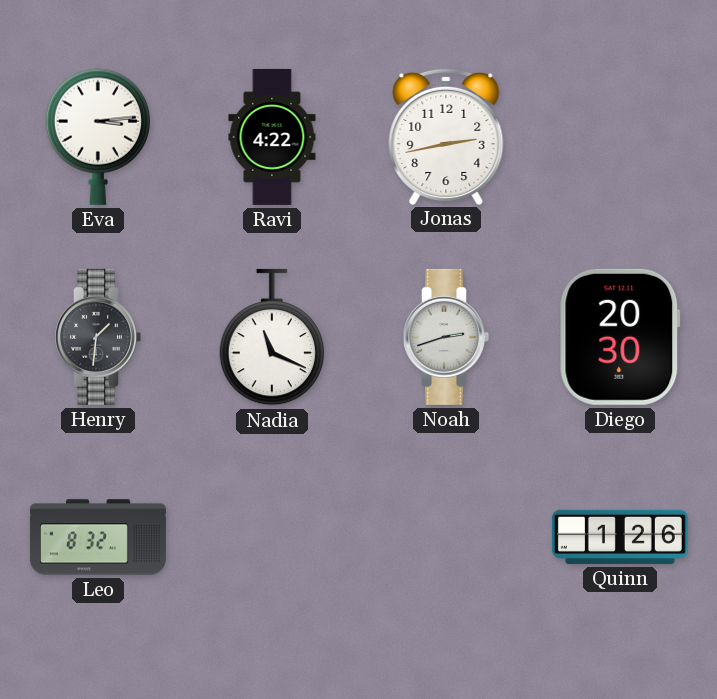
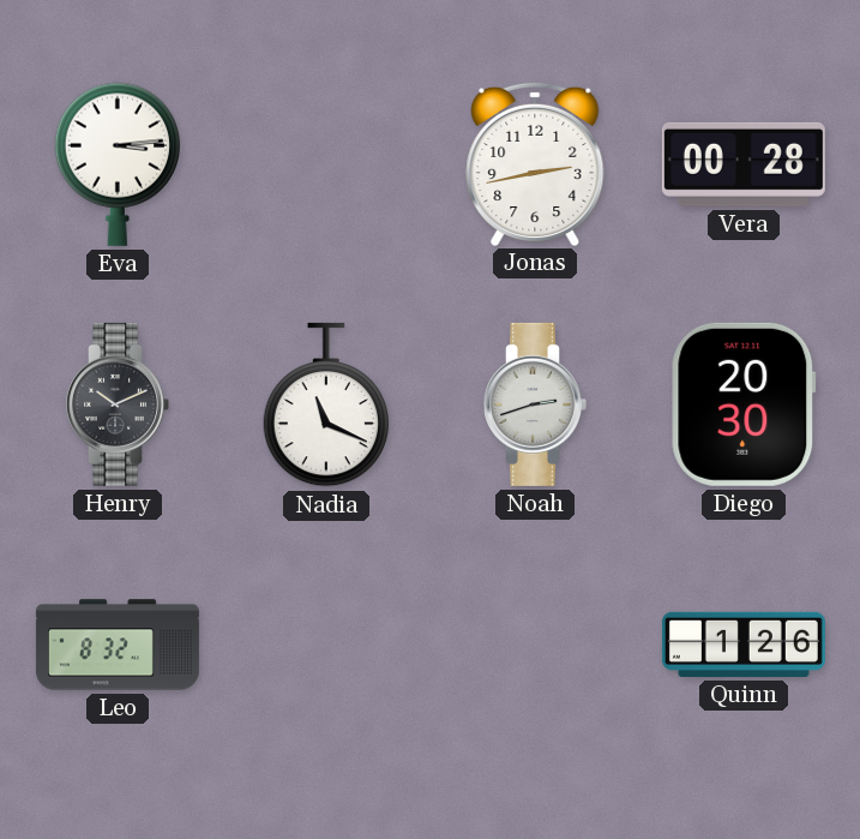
Ravi: 4:22 -> none (272, 137)
Vera: none -> 00:28 (744, 164)
Henry: 1:31 -> 10:11 (118, 404)
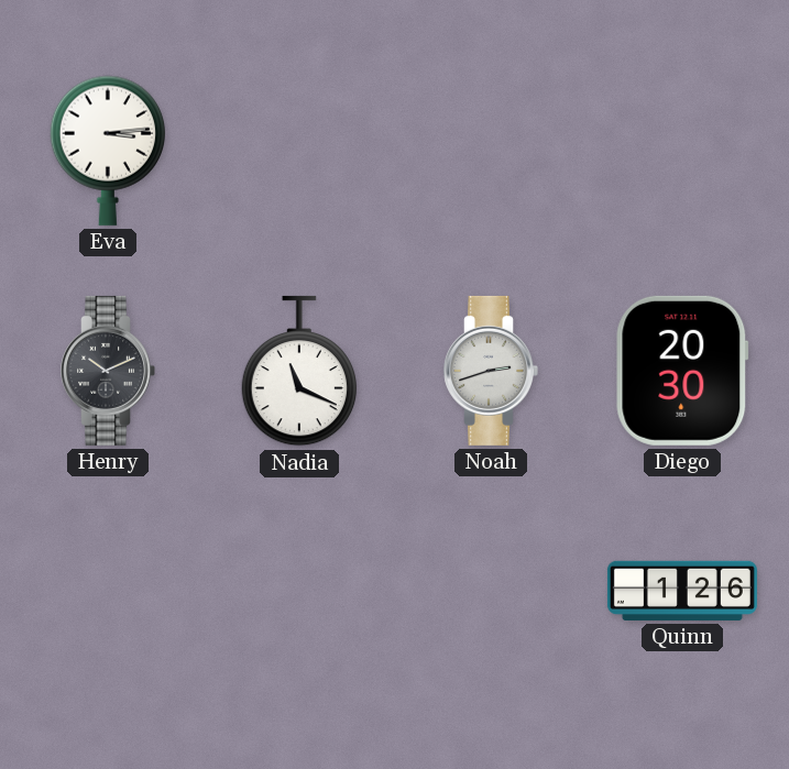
Jonas: 2:43 -> none (535, 163)
Vera: 00:28 -> none (744, 164)
Leo: 8:32 -> none (118, 645)
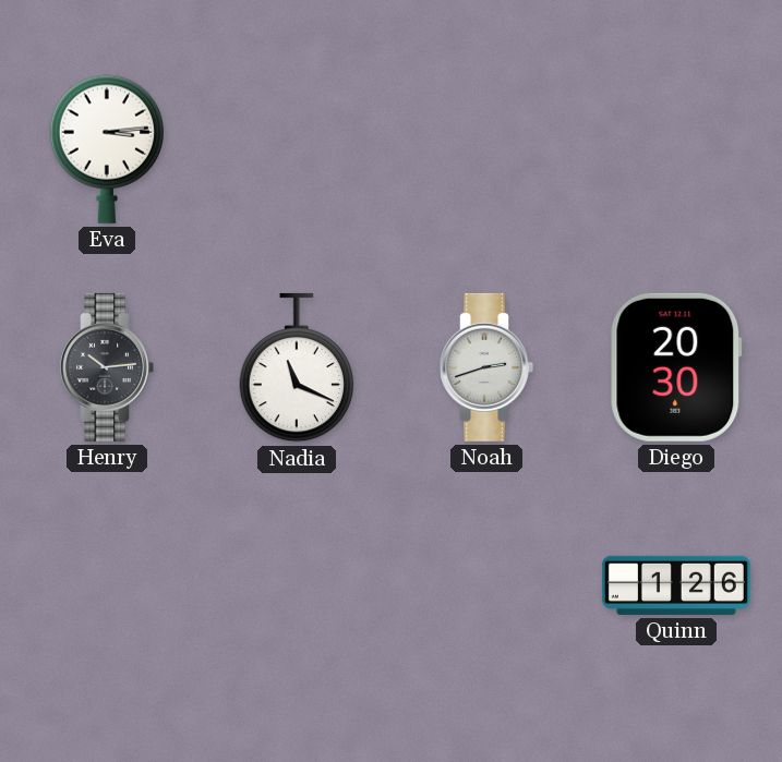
Henry: 10:11 -> 10:14 (107, 367)
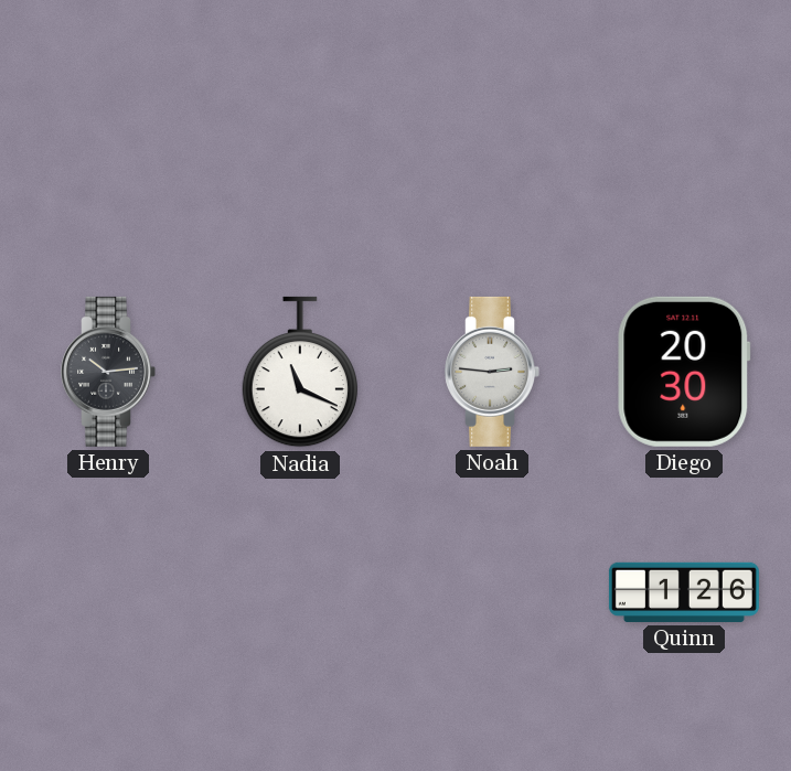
Eva: 3:14 -> none (106, 149)
Noah: 2:42 -> 2:46 (492, 372)
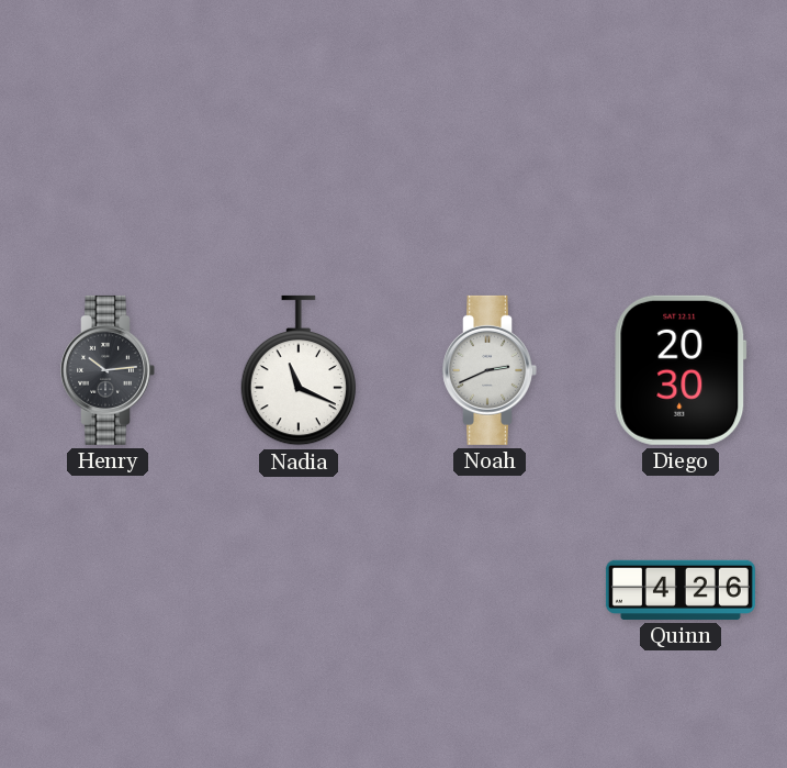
Noah: 2:46 -> 2:41 (490, 370)
Quinn: 1:26 -> 4:26 (681, 590)
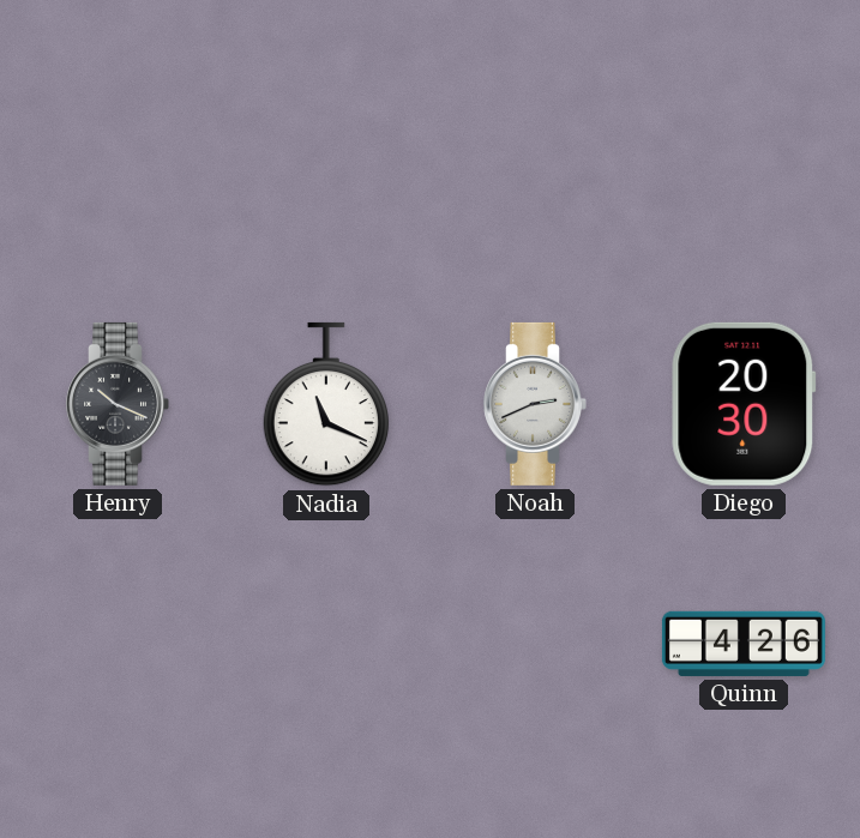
Henry: 10:14 -> 10:19 (118, 404)
